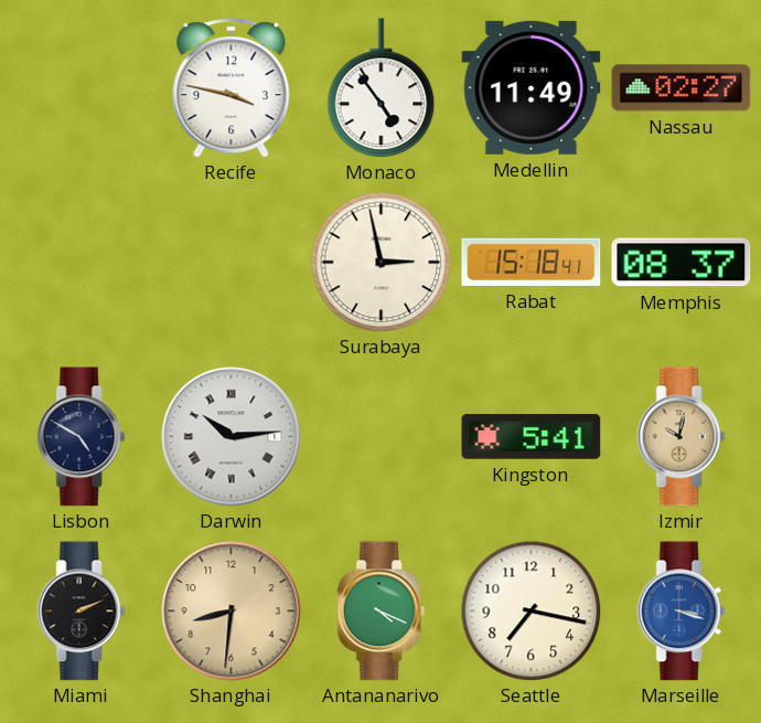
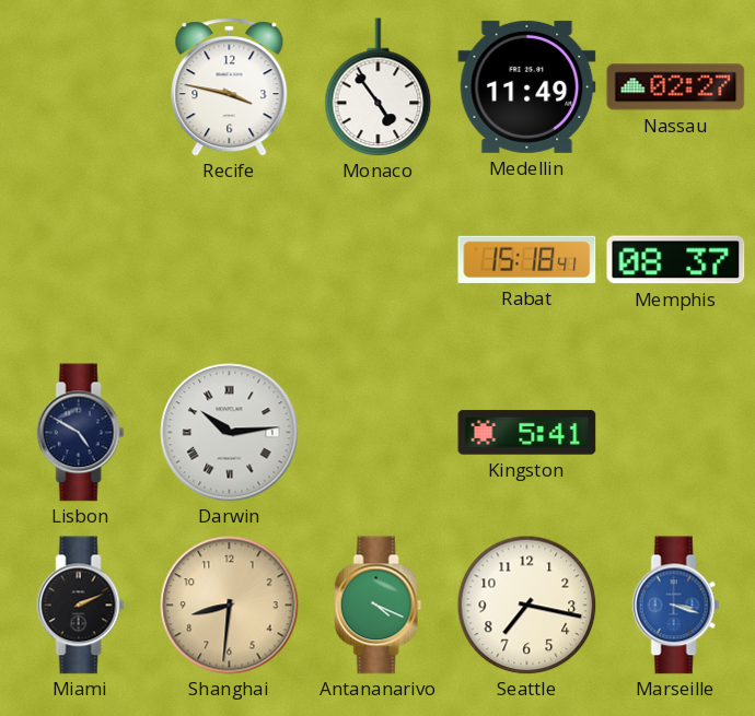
Surabaya: 2:58 -> none (380, 262)
Izmir: 10:02 -> none (682, 437)
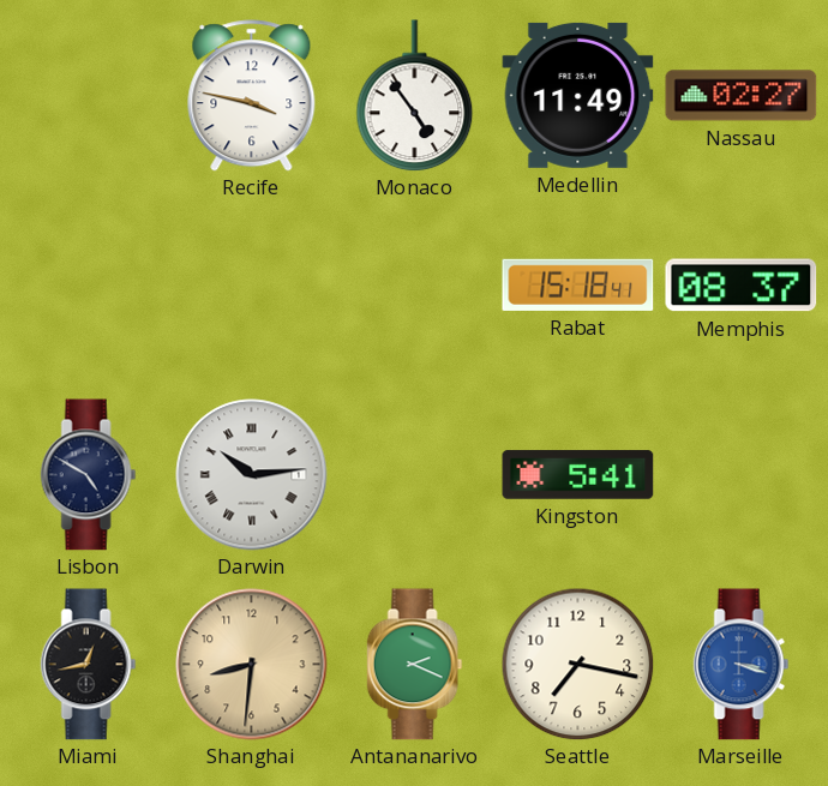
Miami: 2:11 -> 12:43 (89, 665)
Antananarivo: 4:19 -> 2:19 (415, 665)
